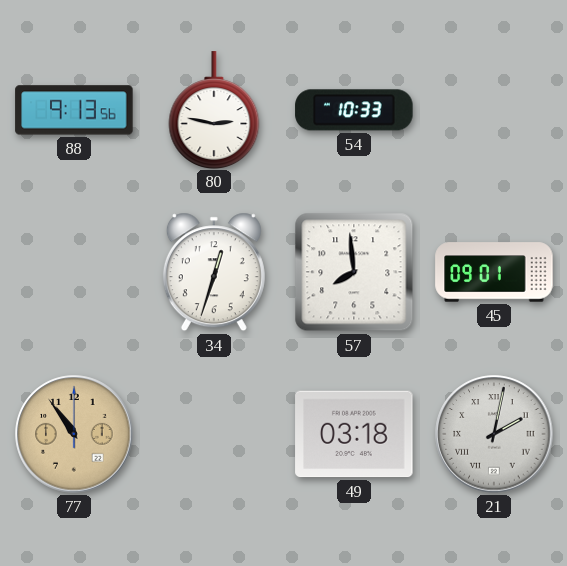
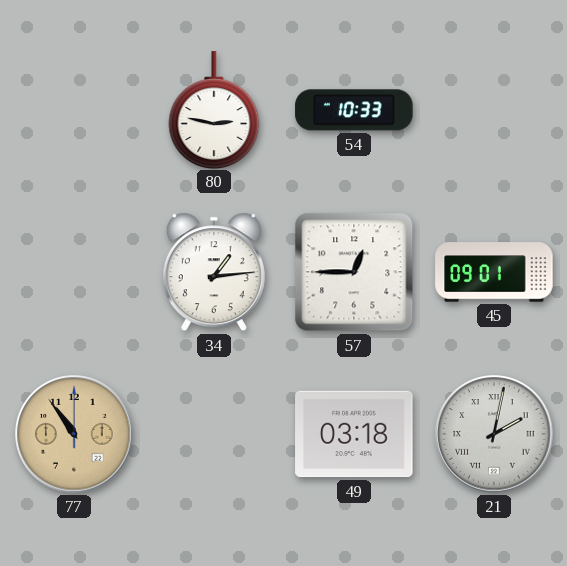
88: 9:13 -> none (74, 110)
34: 12:33 -> 1:14 (214, 272)
57: 7:59 -> 12:45 (354, 272)
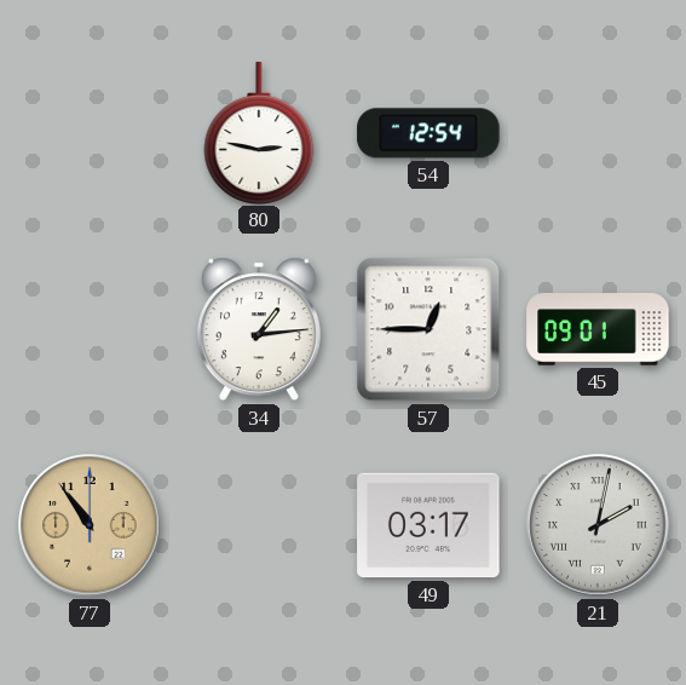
54: 10:33 -> 12:54 (428, 133)
49: 03:18 -> 03:17 (428, 525)
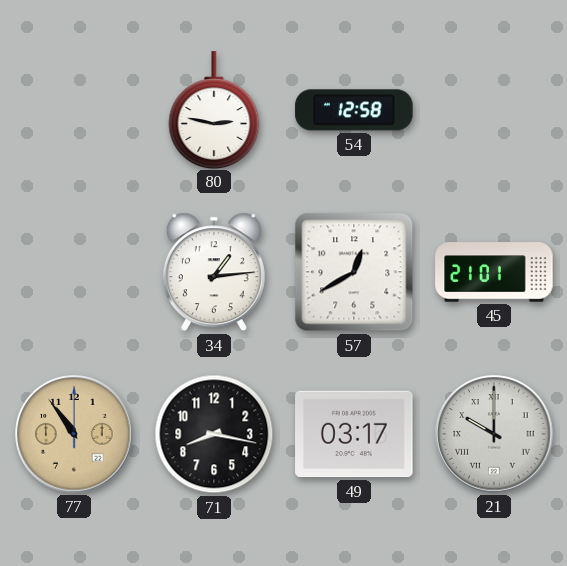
54: 12:54 -> 12:58 (354, 110)
57: 12:45 -> 12:40 (354, 272)
45: 09:01 -> 21:01 (494, 272)
71: none -> 8:17 (214, 434)
21: 2:02 -> 10:00 (494, 434)
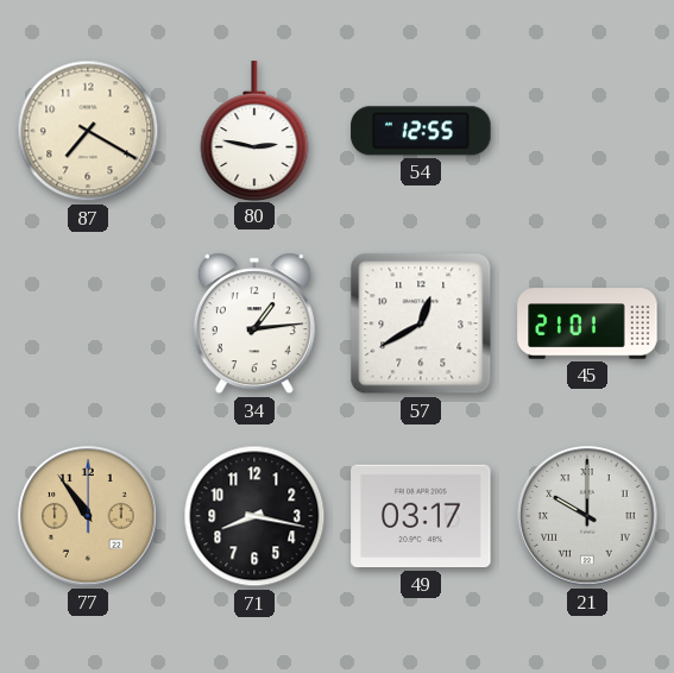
87: none -> 7:20 (88, 131)
54: 12:58 -> 12:55 (421, 131)
